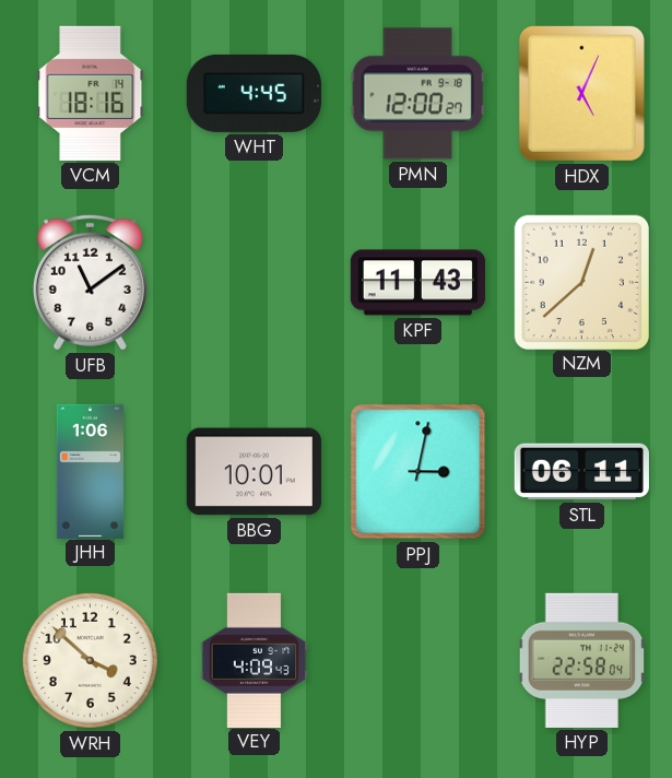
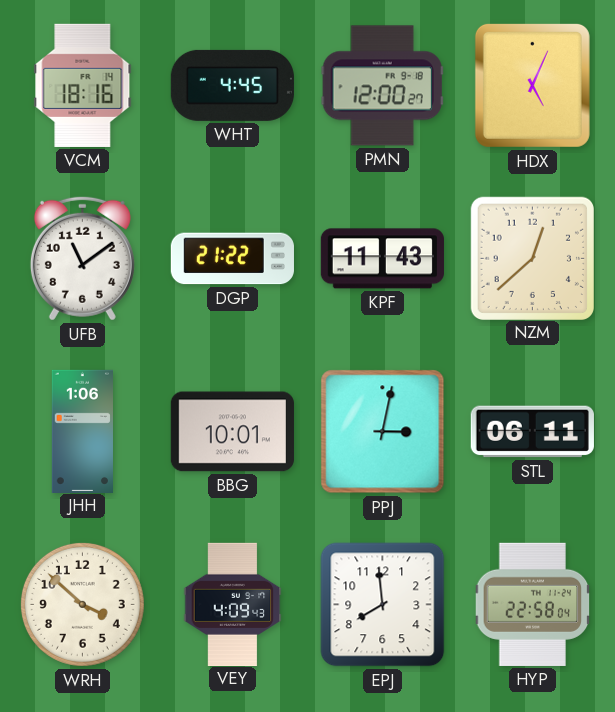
DGP: none -> 21:22 (232, 259)
EPJ: none -> 7:59 (383, 605)
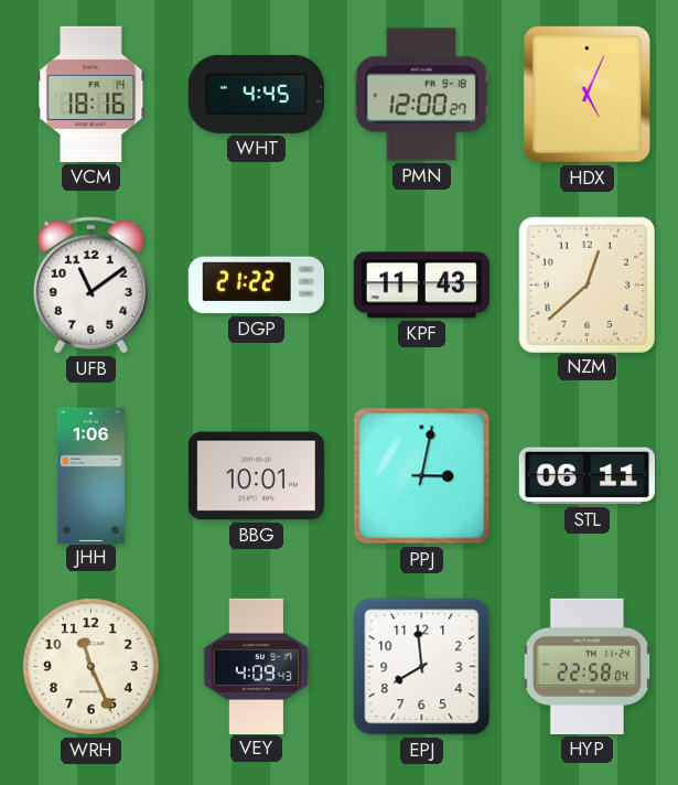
WRH: 3:52 -> 11:26 (90, 666)
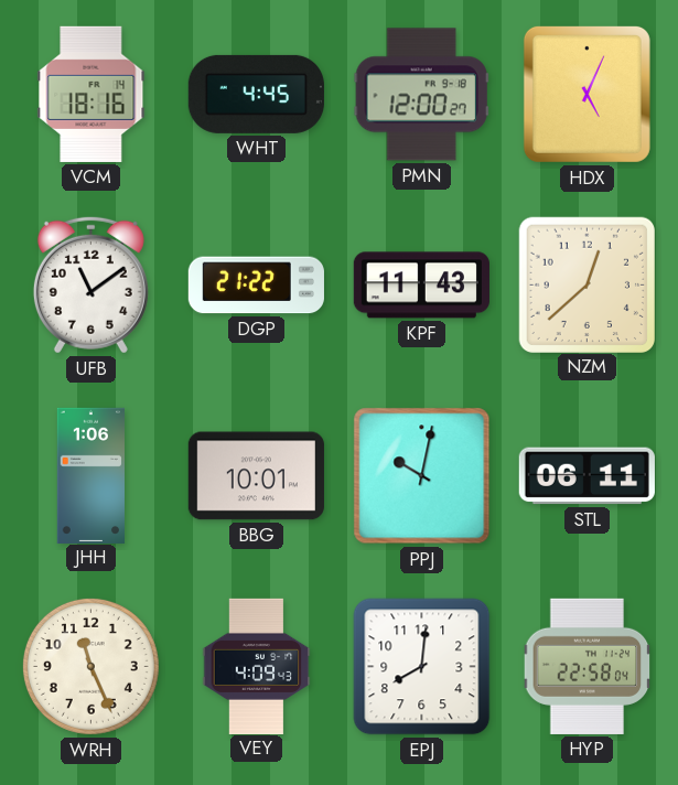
PPJ: 3:02 -> 10:02 (422, 476)
EPJ: 7:59 -> 8:01 (422, 667)
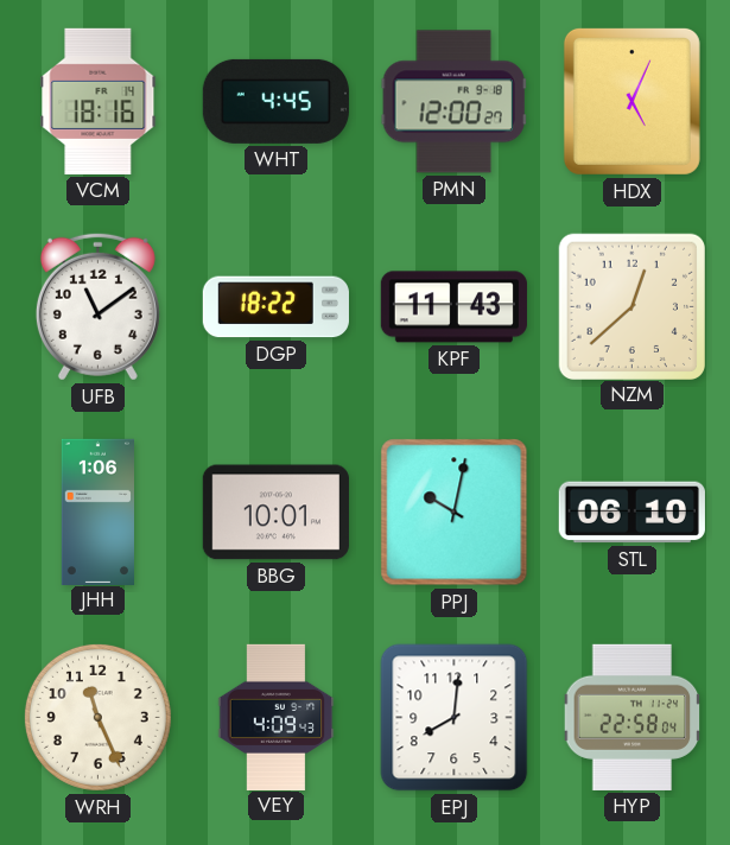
DGP: 21:22 -> 18:22 (275, 307)
STL: 06:11 -> 06:10 (631, 513)
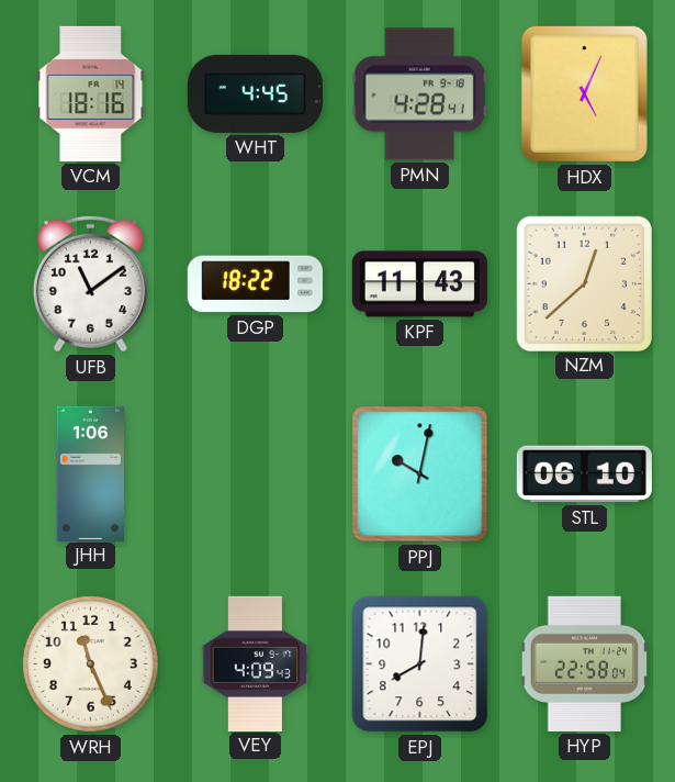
PMN: 12:00 -> 4:28 (419, 94)
BBG: 10:01 -> none (275, 513)
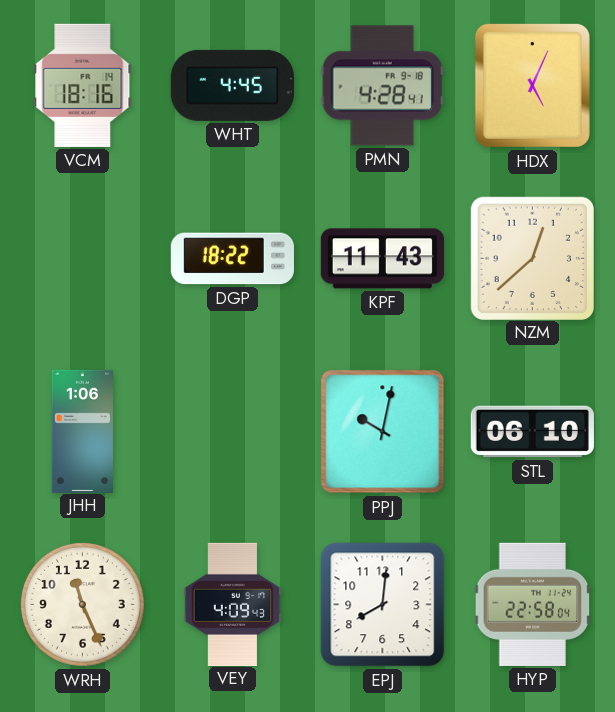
UFB: 11:09 -> none (90, 283)
